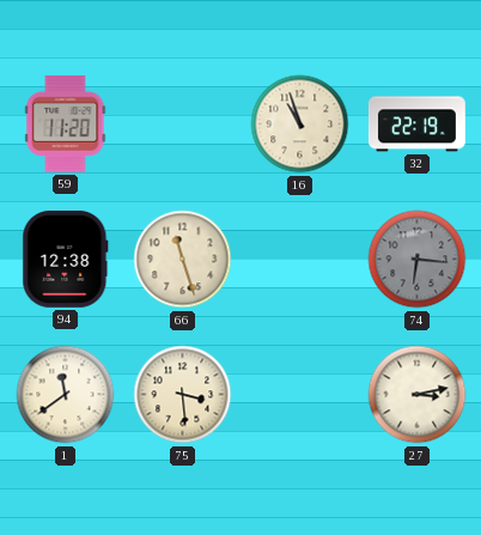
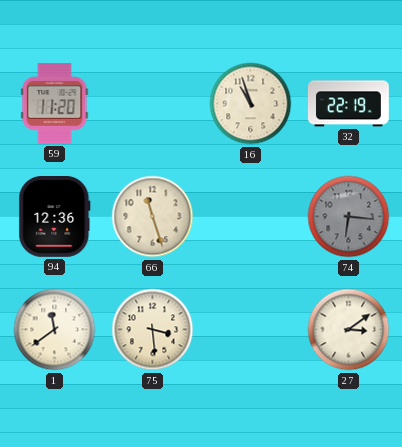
94: 12:38 -> 12:36 (55, 216)
27: 3:13 -> 3:09 (349, 330)
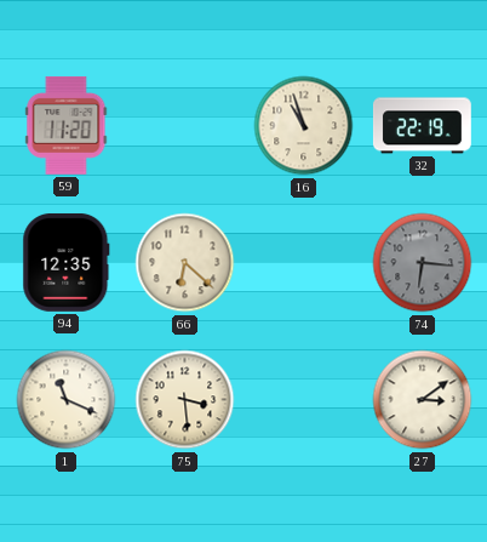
94: 12:36 -> 12:35 (67, 262)
66: 11:27 -> 6:22 (185, 263)
1: 11:39 -> 11:19 (67, 400)
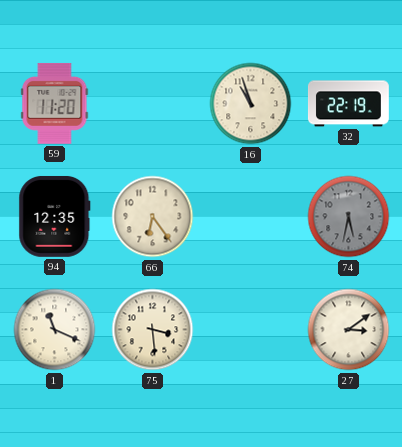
66: 6:22 -> 6:24 (153, 217)
74: 6:16 -> 5:32 (349, 217)
